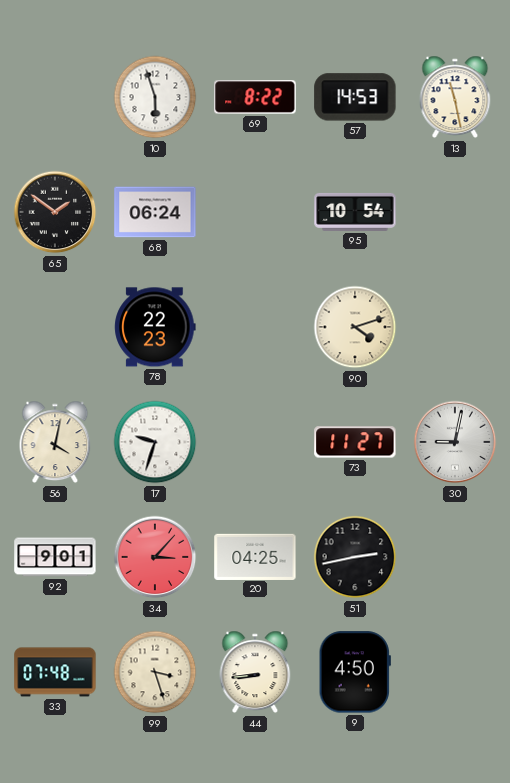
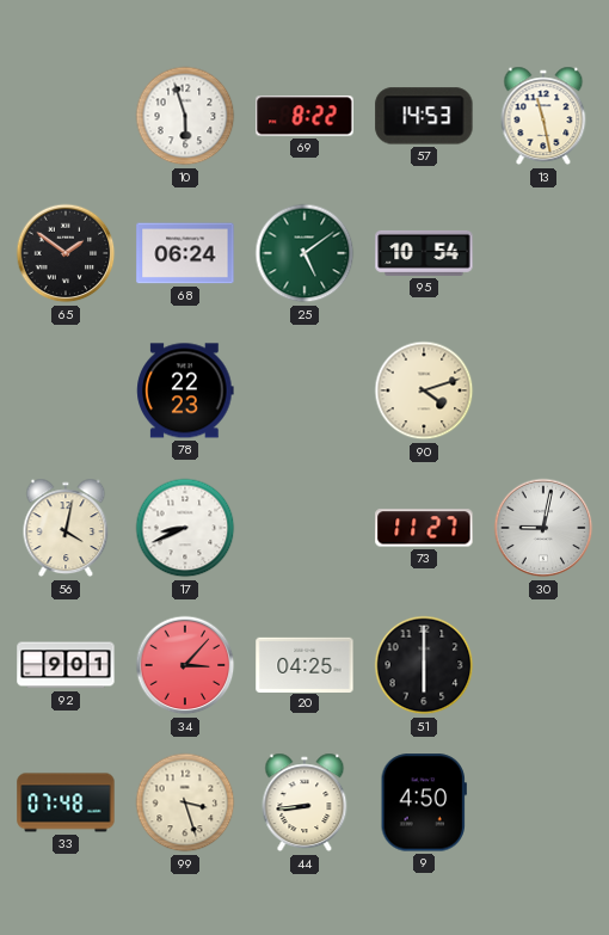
25: none -> 5:09 (304, 253)
17: 9:33 -> 8:41 (185, 528)
51: 2:43 -> 6:00 (424, 665)
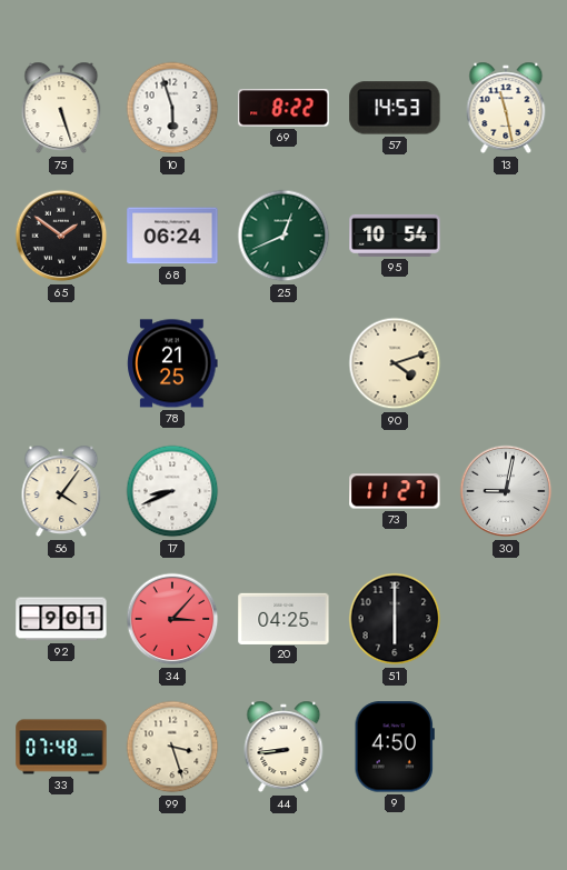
75: none -> 5:27 (61, 108)
25: 5:09 -> 12:41 (283, 236)
78: 22:23 -> 21:25 (172, 363)
56: 4:02 -> 4:06 (61, 491)
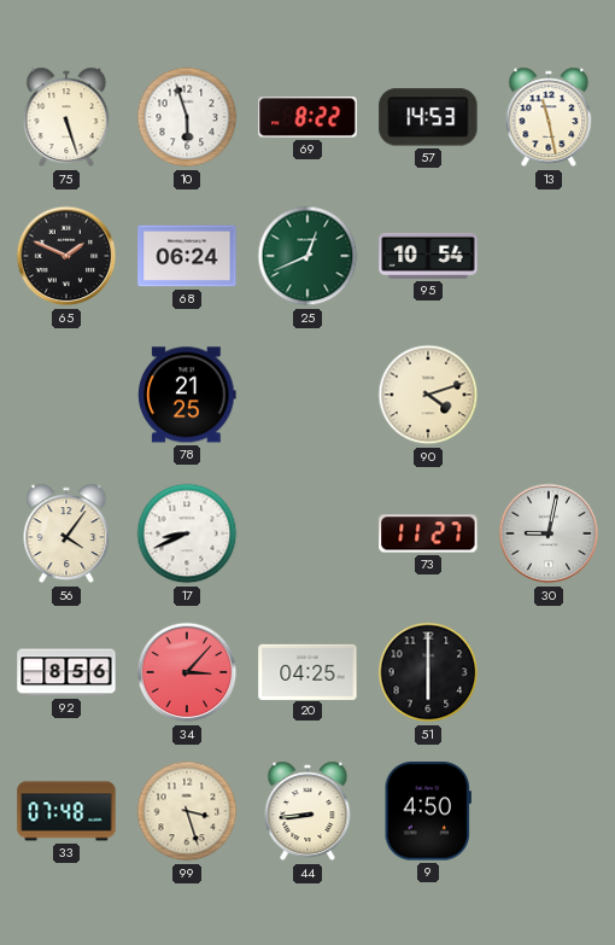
65: 1:51 -> 1:49 (66, 256)
92: 9:01 -> 8:56 (66, 672)
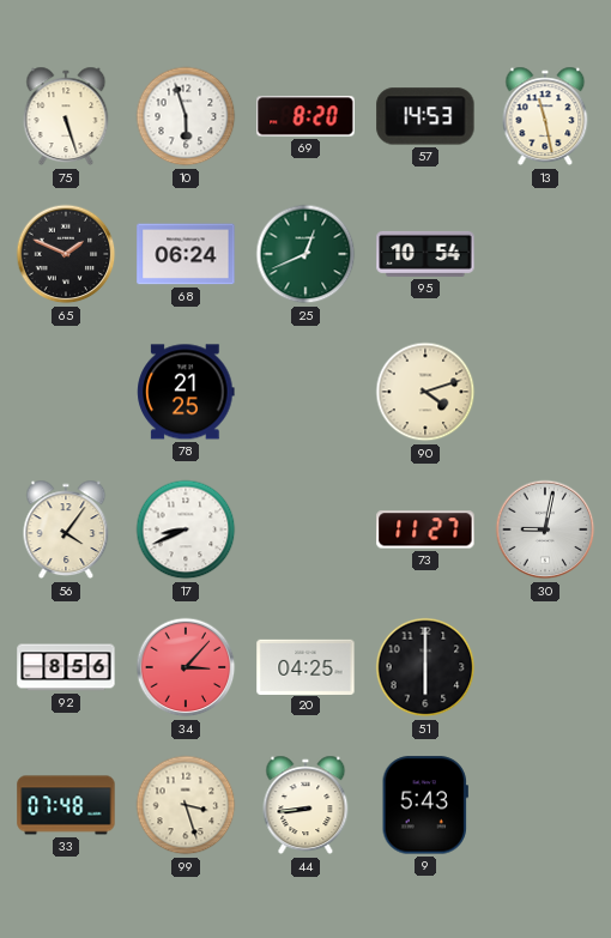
69: 8:22 -> 8:20 (305, 116)
9: 4:50 -> 5:43 (425, 805)
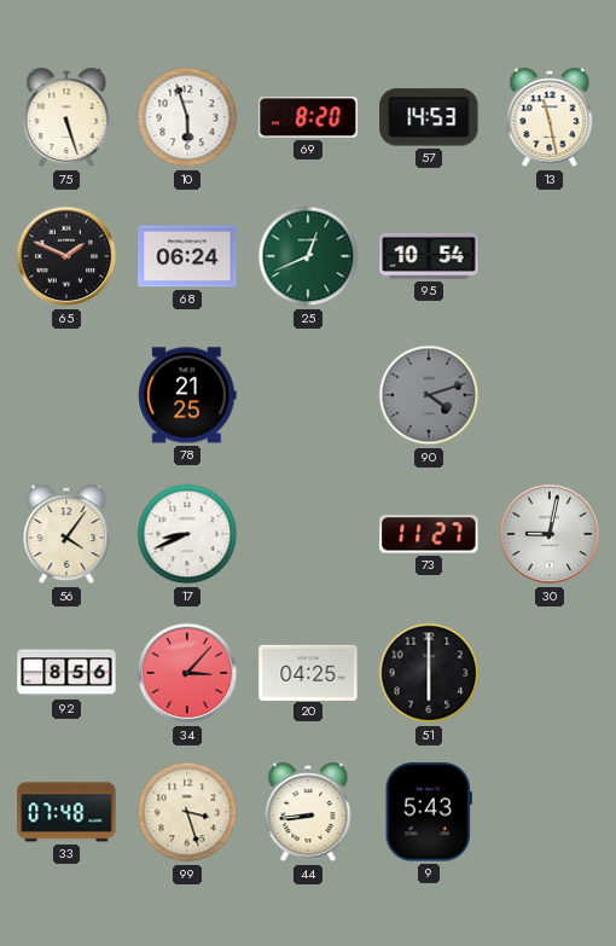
90 dial: cream -> grey (429, 395)
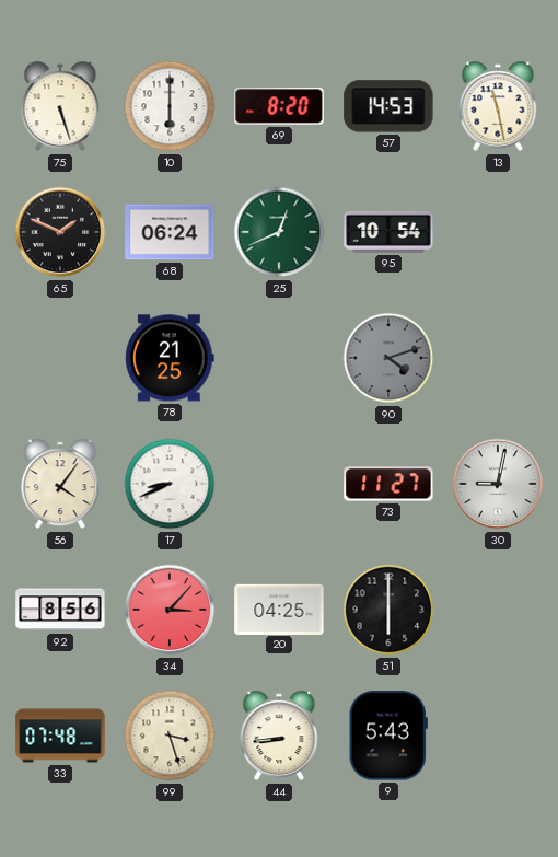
10: 5:57 -> 6:00 (170, 106)
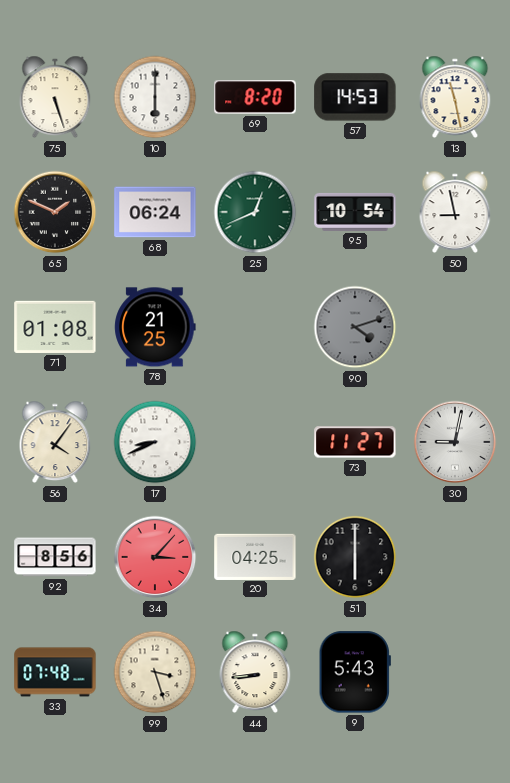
50: none -> 8:58 (455, 212)
71: none -> 01:08 (55, 327)
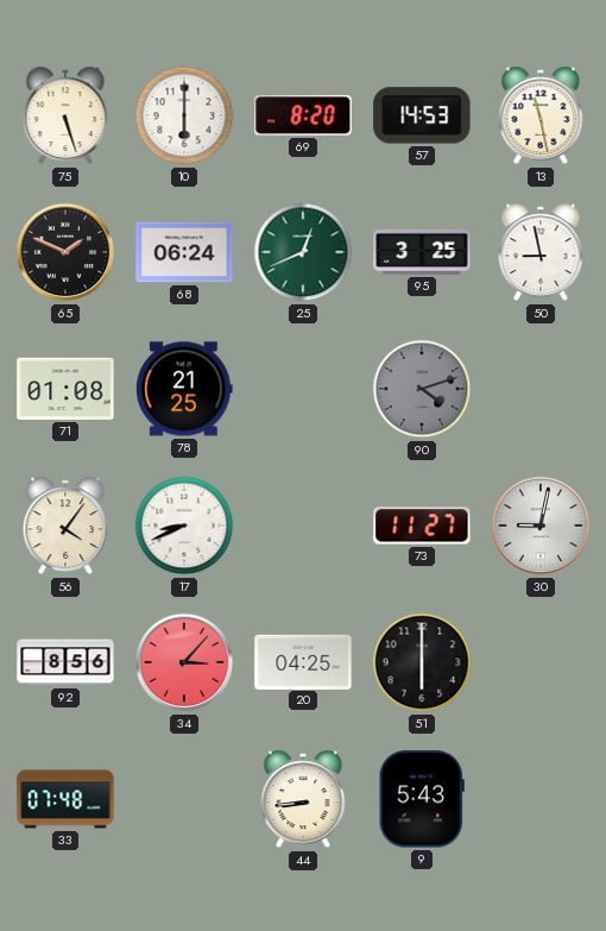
95: 10:54 -> 3:25 (422, 252)
99: 3:27 -> none (155, 672)
